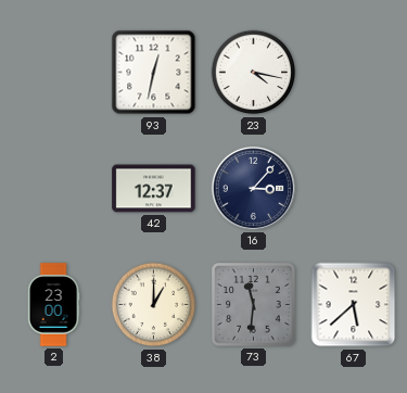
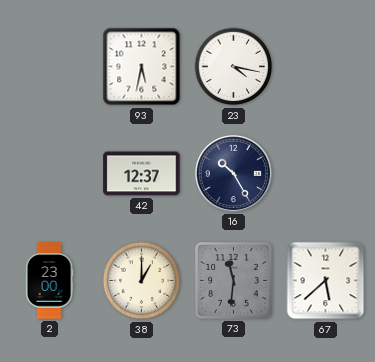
93: 12:32 -> 5:32 (142, 67)
16: 3:07 -> 10:25 (233, 173)
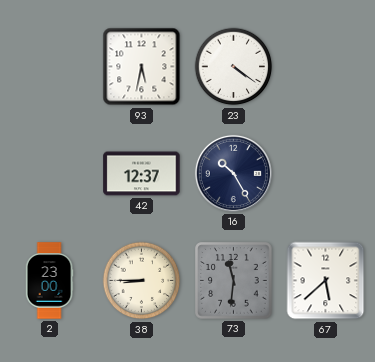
23: 4:17 -> 4:21 (234, 67)
38: 1:00 -> 8:45 (142, 281)
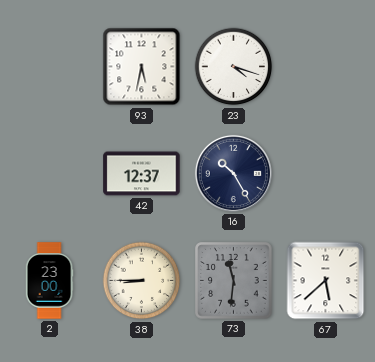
23: 4:21 -> 4:18 (234, 67)
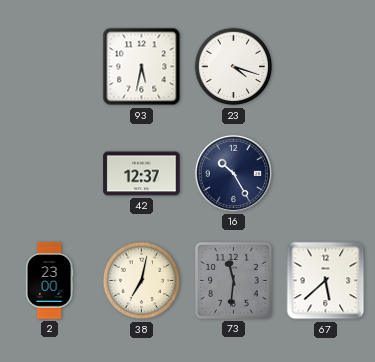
38: 8:45 -> 7:02 (142, 281)
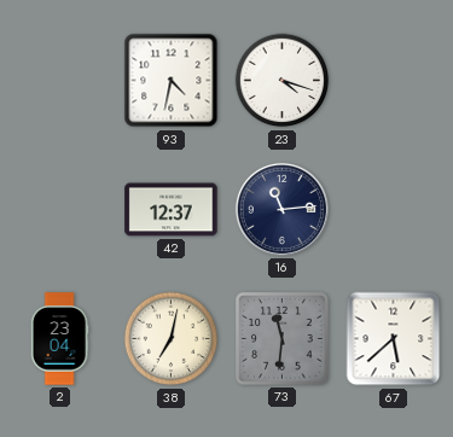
93: 5:32 -> 4:32 (172, 81)
16: 10:25 -> 11:14 (281, 209)
2: 23:00 -> 23:04 (59, 339)
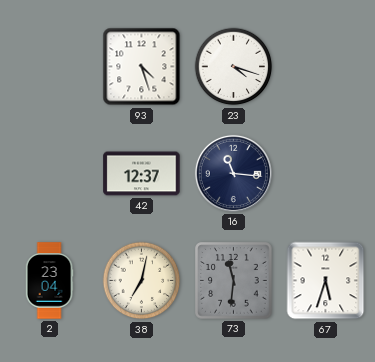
93: 4:32 -> 4:27 (142, 67)
16: 11:14 -> 11:16 (233, 173)
67: 5:38 -> 5:33 (326, 281)
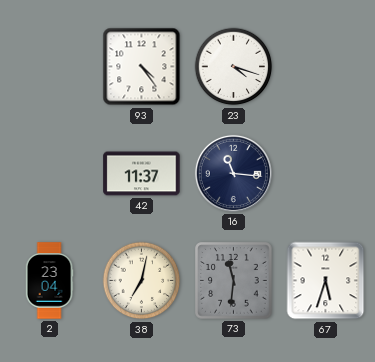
93: 4:27 -> 4:24 (142, 67)
42: 12:37 -> 11:37 (142, 174)
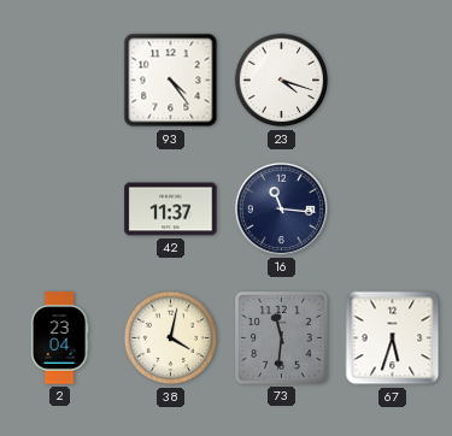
38: 7:02 -> 4:02 (171, 338)
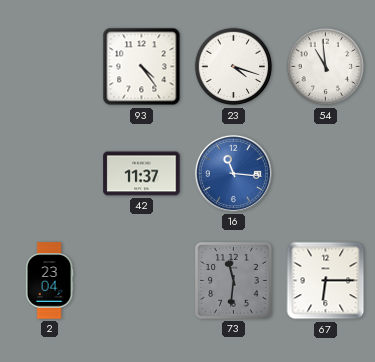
54: none -> 10:59 (326, 67)
16 dial: navy -> blue (233, 173)
38: 4:02 -> none (171, 338)
67: 5:33 -> 6:15 (326, 281)
